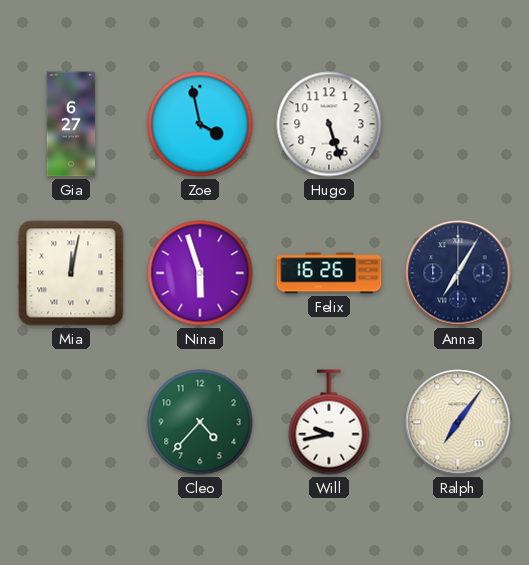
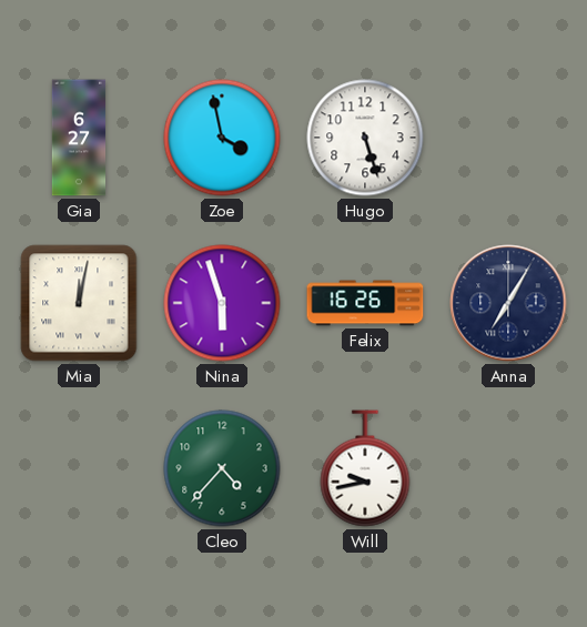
Ralph: 7:06 -> none (458, 422)
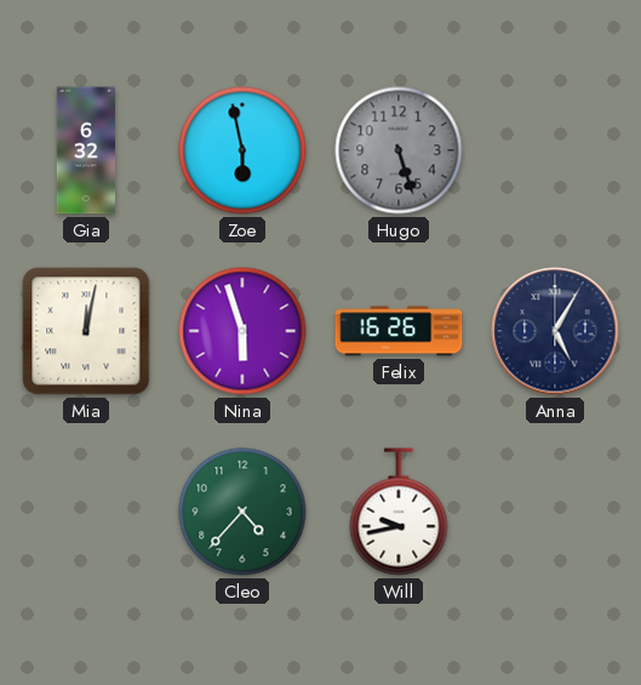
Gia: 6:27 -> 6:32 (86, 150)
Zoe: 3:58 -> 5:58 (242, 150)
Hugo dial: white -> grey (399, 150)
Anna: 7:05 -> 5:05 (555, 331)
